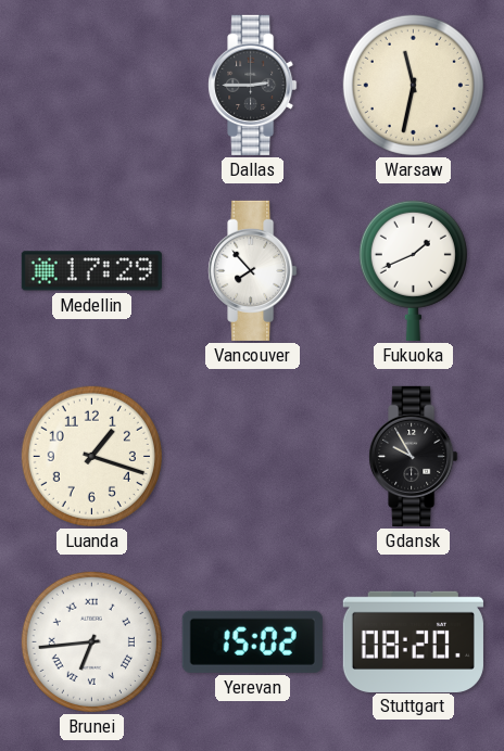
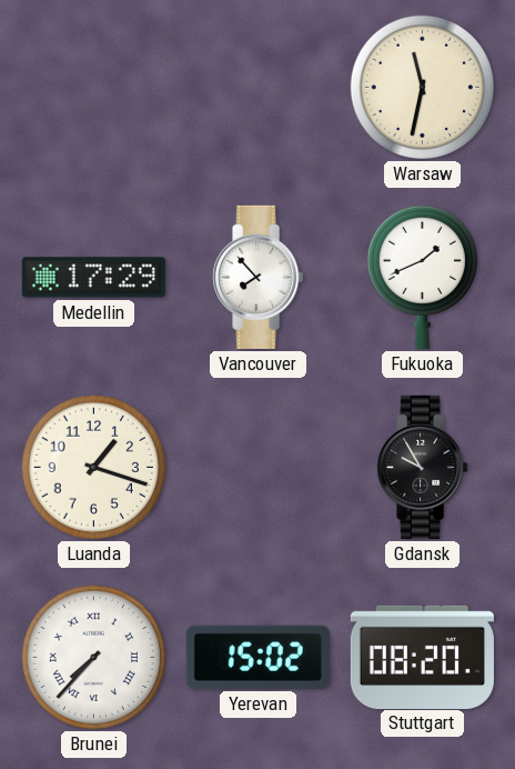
Dallas: 2:45 -> none (253, 85)
Brunei: 6:44 -> 7:37 (93, 657)
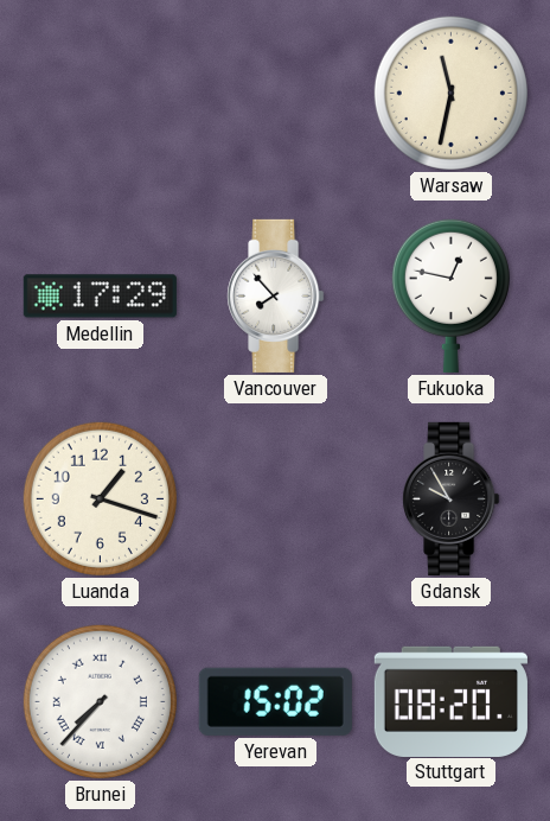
Fukuoka: 1:41 -> 12:47 (450, 295)
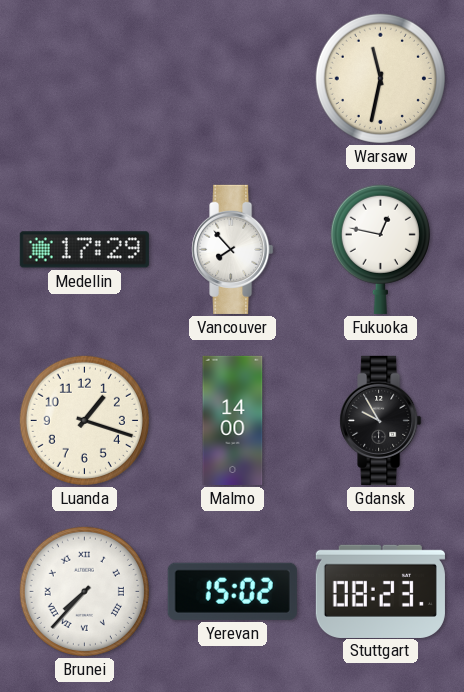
Malmo: none -> 14:00 (233, 420)
Stuttgart: 08:20 -> 08:23 (380, 591)
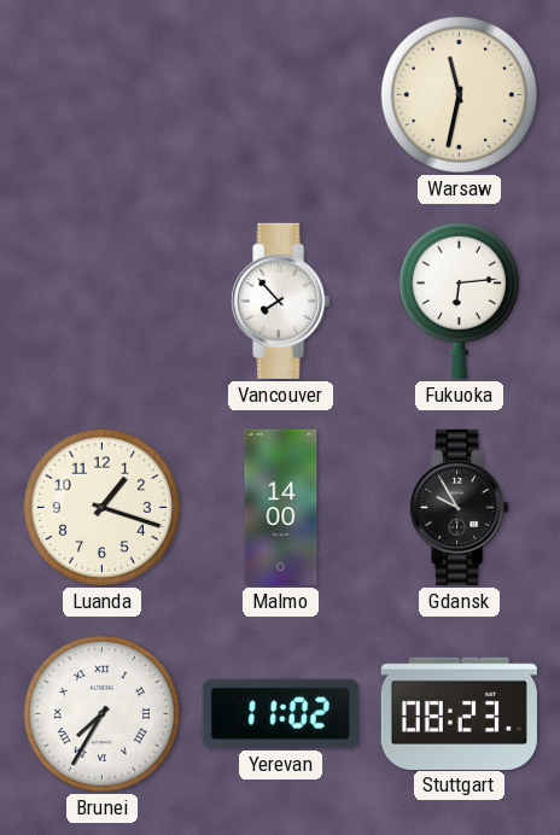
Medellin: 17:29 -> none (84, 250)
Fukuoka: 12:47 -> 6:14 (459, 300)
Brunei: 7:37 -> 7:35 (101, 713)
Yerevan: 15:02 -> 11:02 (280, 713)
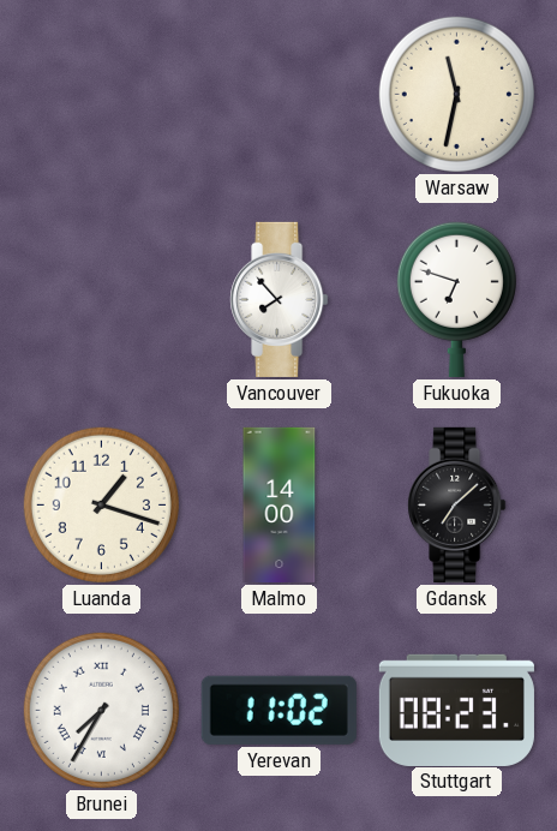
Fukuoka: 6:14 -> 6:48 (456, 299)
Gdansk: 9:55 -> 7:08 (457, 504)
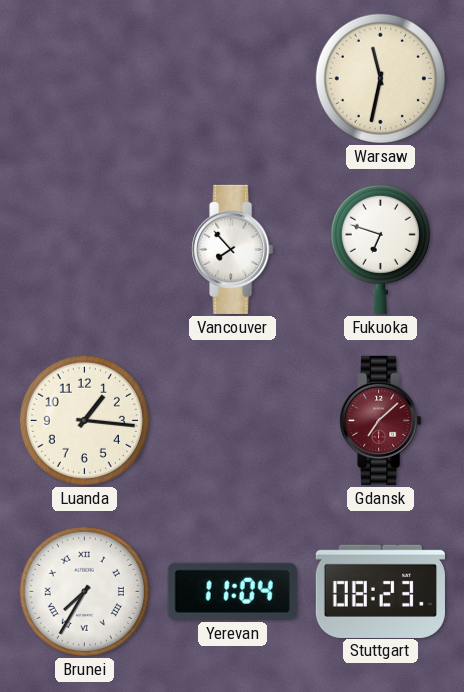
Luanda: 1:18 -> 1:16 (84, 420)
Malmo: 14:00 -> none (280, 504)
Gdansk dial: black -> burgundy (381, 420)
Yerevan: 11:02 -> 11:04 (232, 591)
